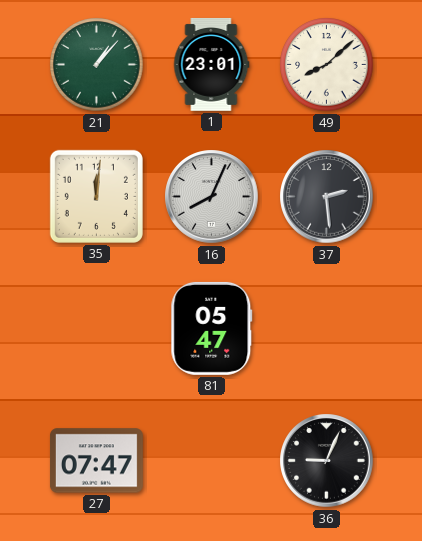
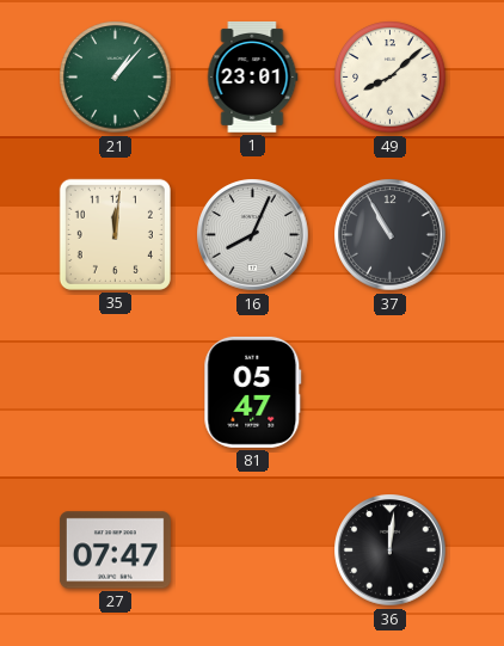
37: 2:29 -> 10:55 (391, 235)
36: 9:04 -> 12:01 (391, 550)
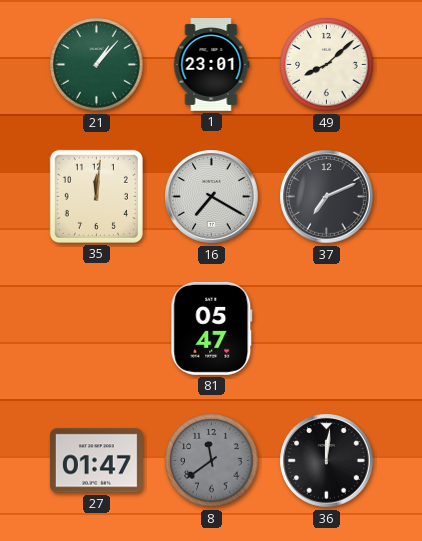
16: 8:04 -> 7:20 (212, 197)
37: 10:55 -> 7:11 (327, 197)
27: 07:47 -> 01:47 (96, 461)
8: none -> 11:39 (212, 461)
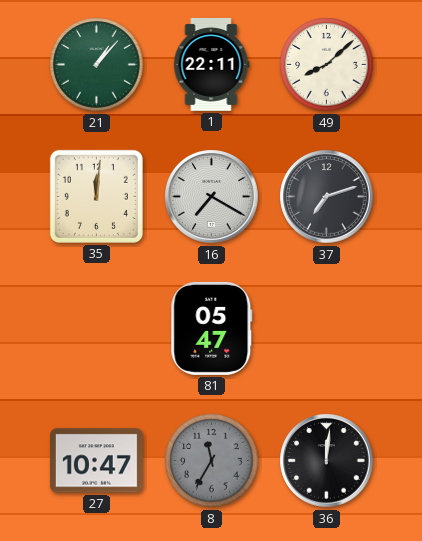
1: 23:01 -> 22:11 (211, 64)
37: 7:11 -> 7:12 (327, 197)
27: 01:47 -> 10:47 (96, 461)
8: 11:39 -> 11:35 (212, 461)
